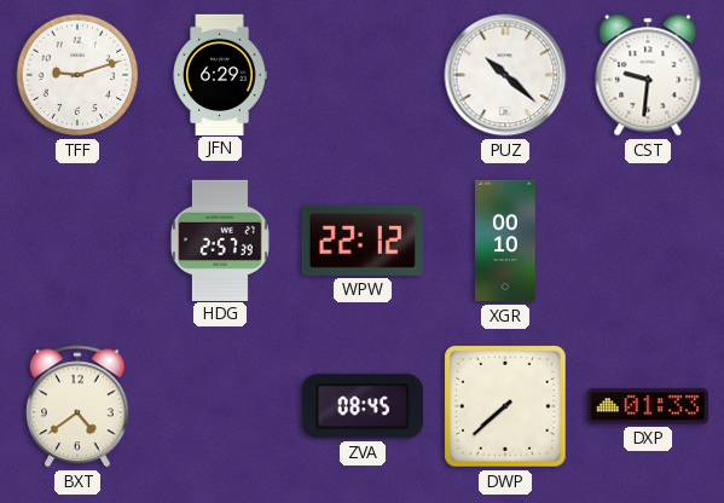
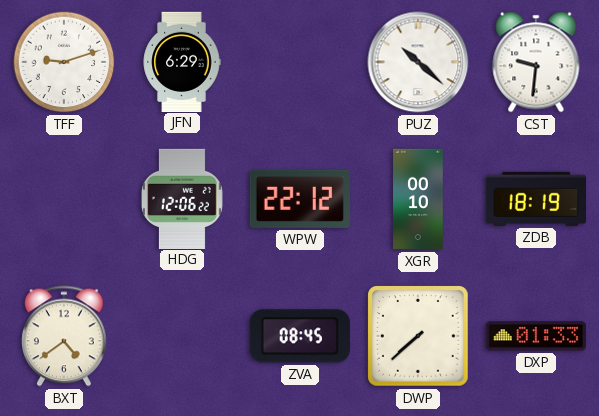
HDG: 2:57 -> 12:06 (182, 198)
ZDB: none -> 18:19 (535, 199)
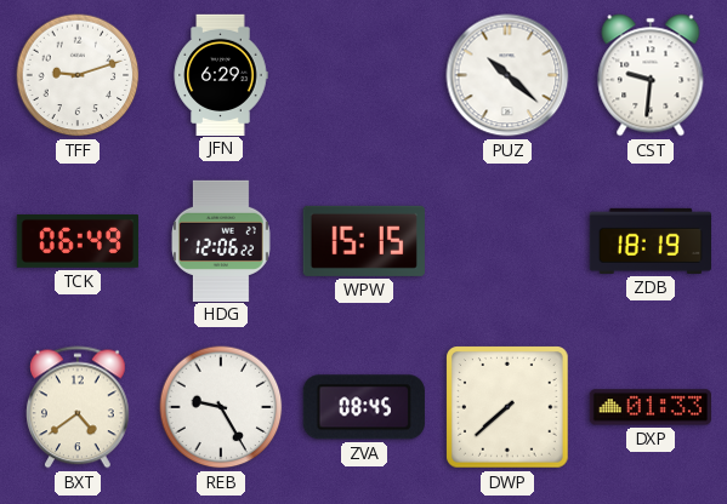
TCK: none -> 06:49 (76, 242)
WPW: 22:12 -> 15:15 (364, 241)
XGR: 00:10 -> none (418, 199)
REB: none -> 9:25 (221, 407)
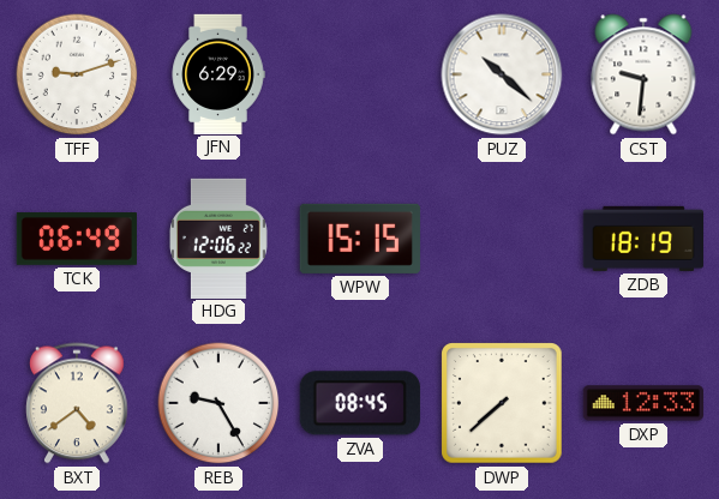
DXP: 01:33 -> 12:33 (643, 403)
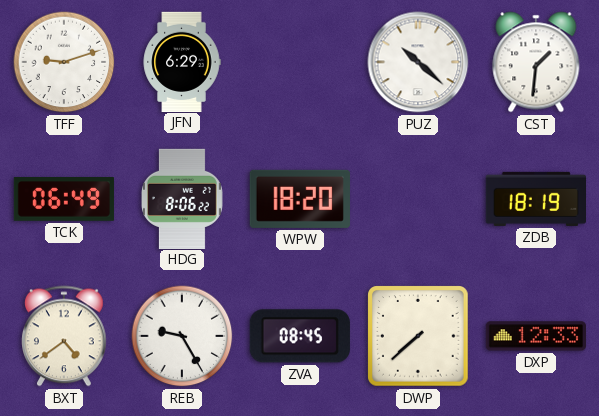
CST: 9:31 -> 1:31 (536, 62)
HDG: 12:06 -> 8:06 (182, 198)
WPW: 15:15 -> 18:20 (300, 199)
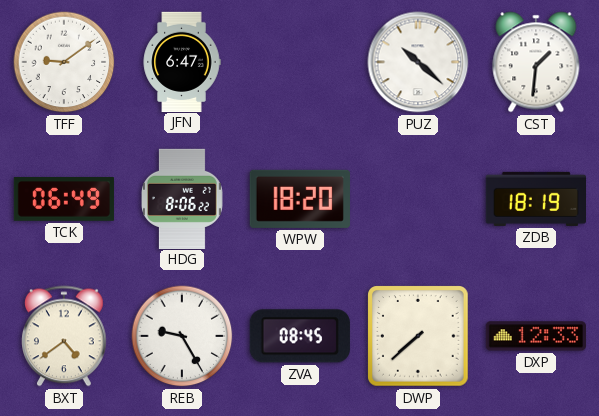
TFF: 9:12 -> 9:09 (64, 62)
JFN: 6:29 -> 6:47 (182, 61)
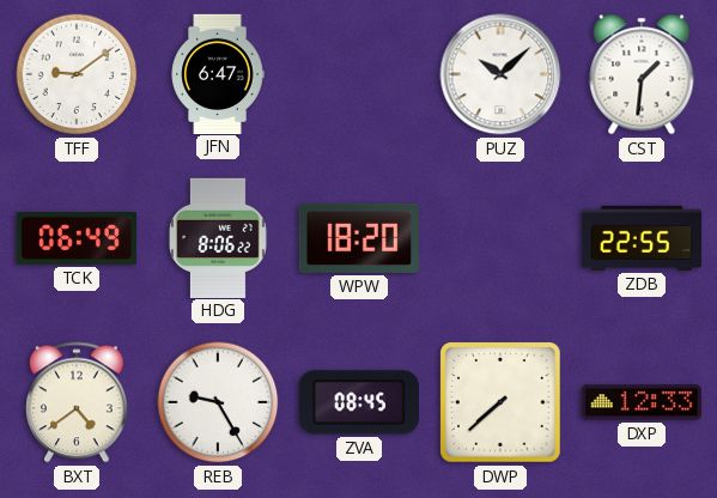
PUZ: 10:22 -> 10:08 (500, 74)
ZDB: 18:19 -> 22:55 (640, 238)
